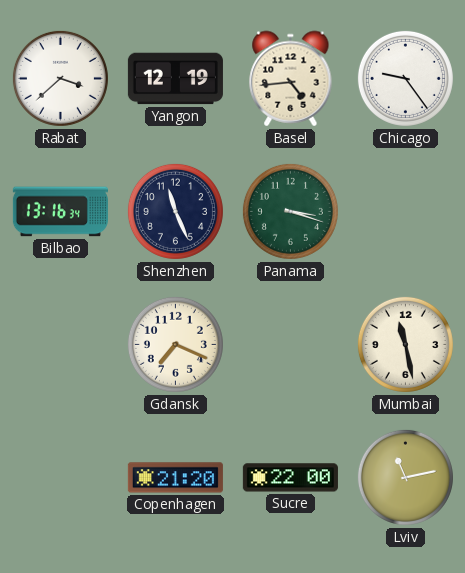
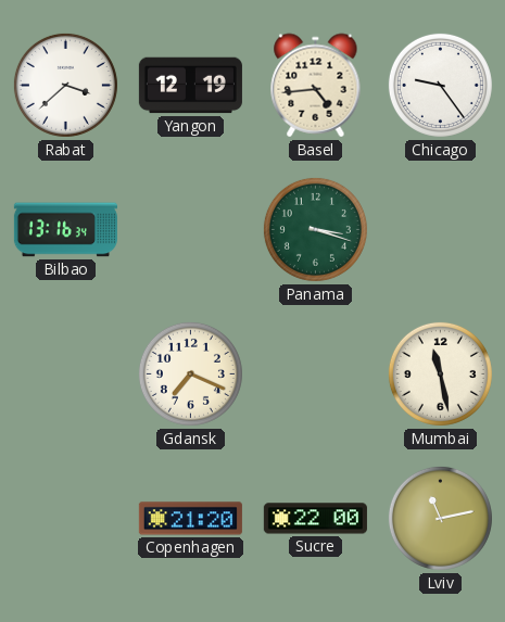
Shenzhen: 11:26 -> none (175, 211)
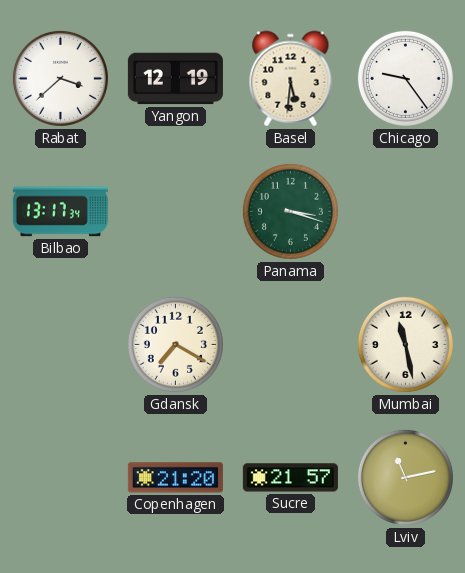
Basel: 4:44 -> 5:31 (291, 79)
Bilbao: 13:16 -> 13:17 (60, 212)
Gdansk: 7:19 -> 7:20 (175, 344)
Sucre: 22:00 -> 21:57 (290, 478)
